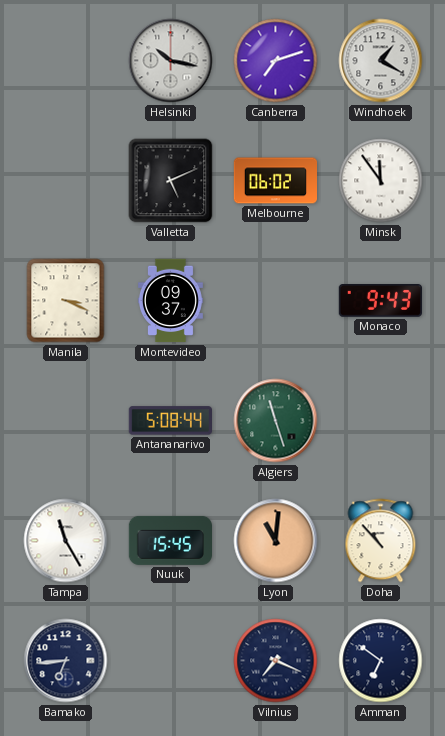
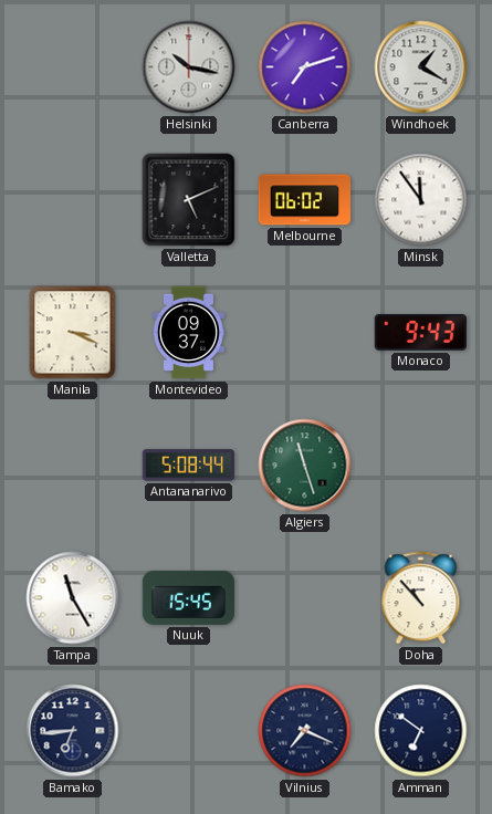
Lyon: 11:01 -> none (276, 541)
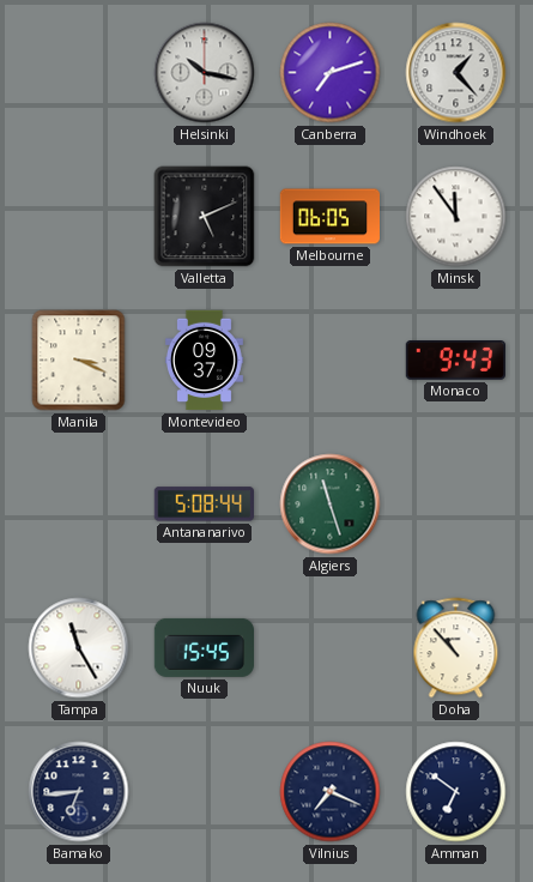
Windhoek: 1:20 -> 1:23 (456, 73)
Melbourne: 06:02 -> 06:05 (329, 217)
